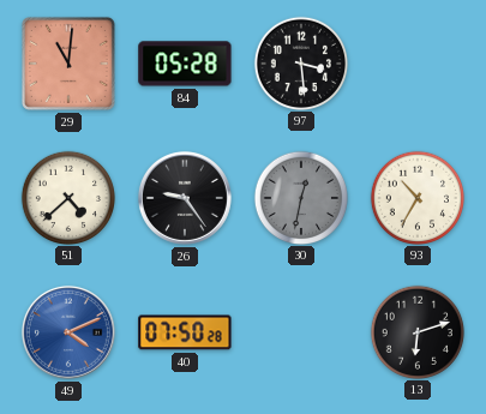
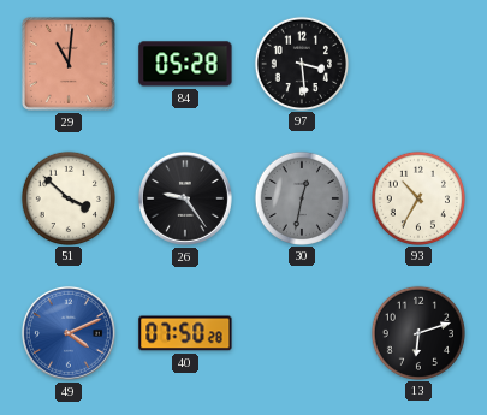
51: 4:38 -> 3:52 (67, 197)
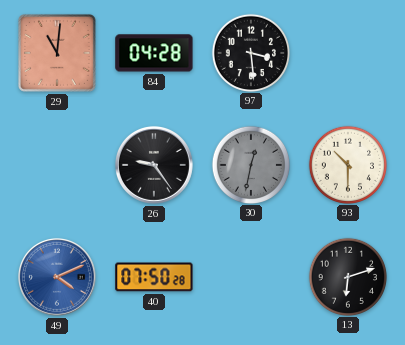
84: 05:28 -> 04:28 (154, 53)
51: 3:52 -> none (67, 197)
93: 10:35 -> 10:30 (347, 164)
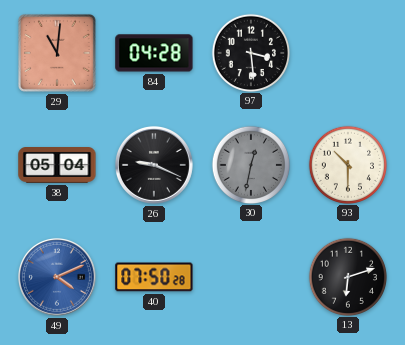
38: none -> 05:04 (57, 166)
26: 9:24 -> 9:19 (154, 165)
